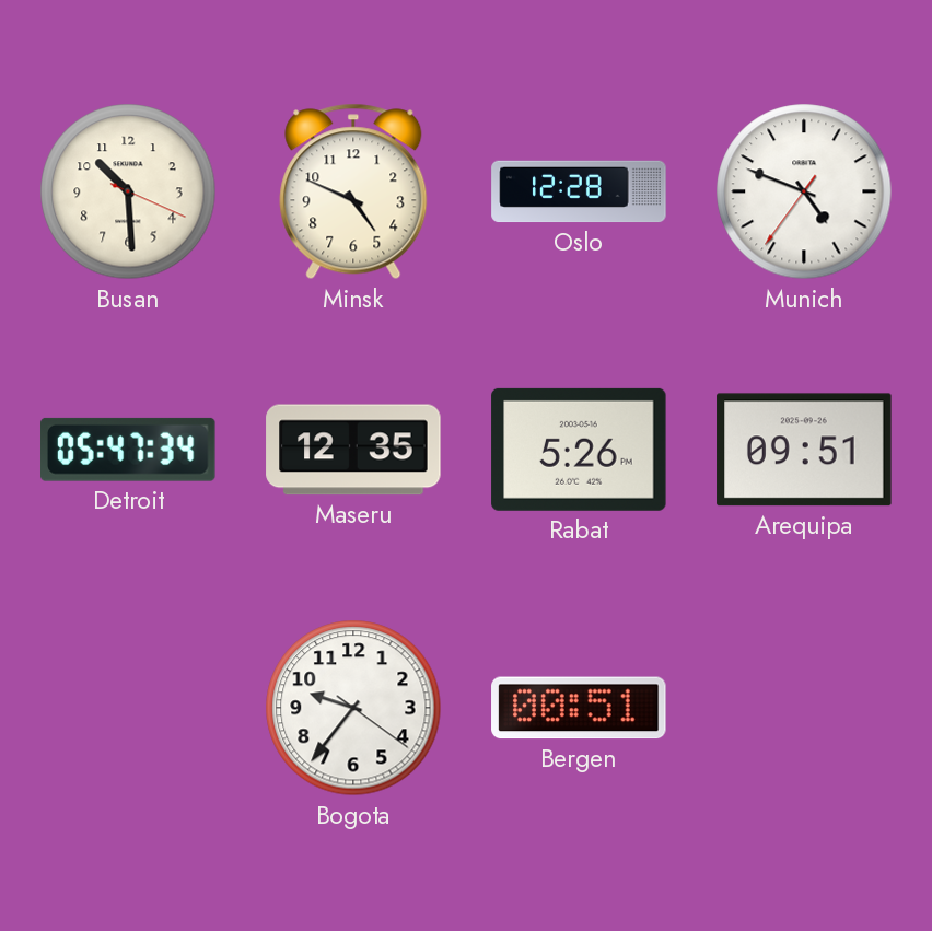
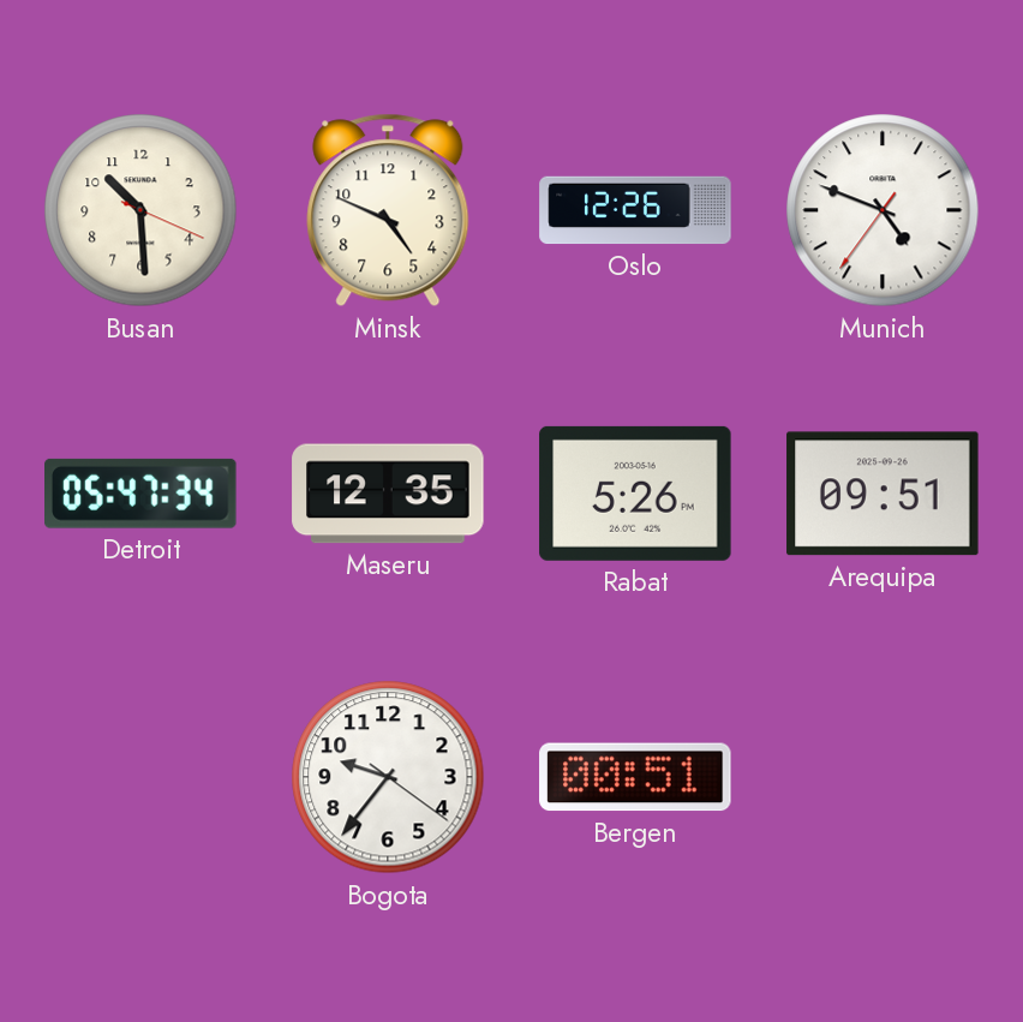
Oslo: 12:28 -> 12:26 (635, 210)
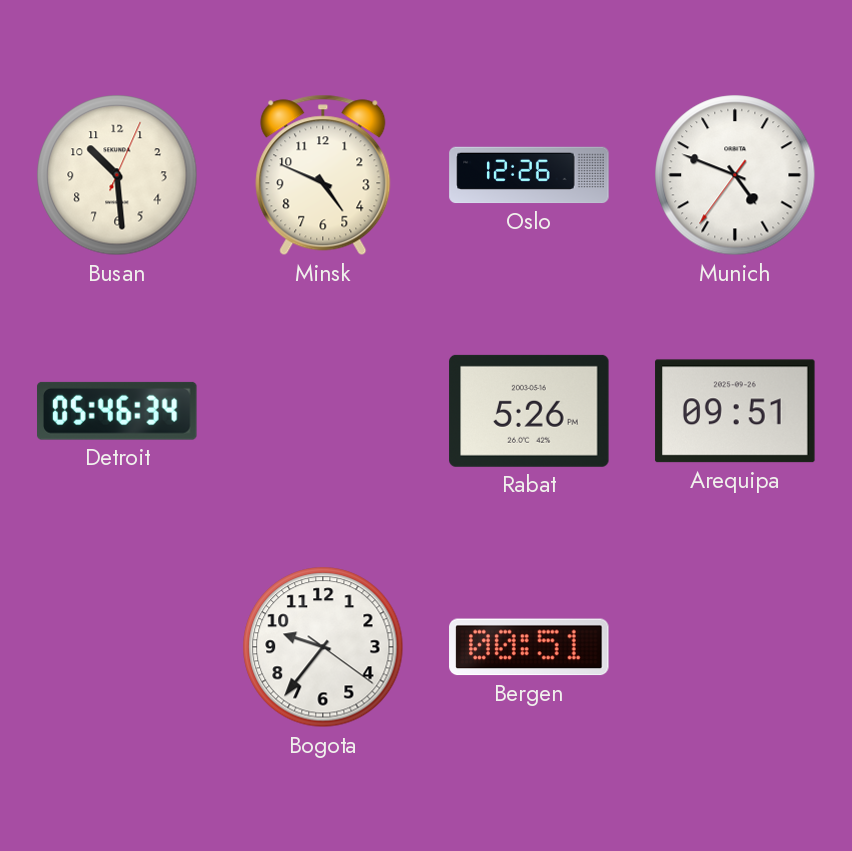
Busan: 10:29:19 -> 10:29:04 (117, 175)
Detroit: 05:47 -> 05:46 (118, 411)
Maseru: 12:35 -> none (388, 494)
